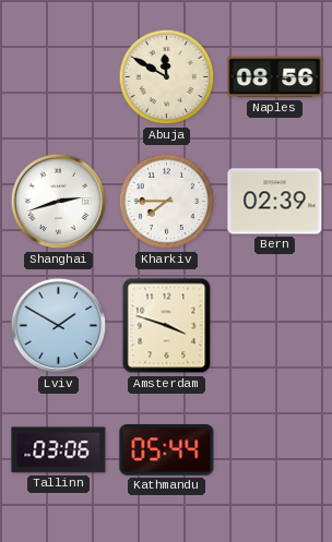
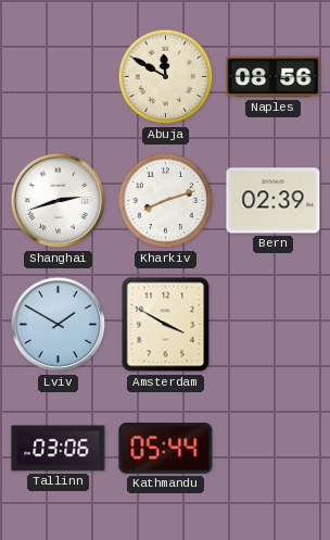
Kharkiv: 7:45 -> 8:12 (166, 201)
Amsterdam: 3:48 -> 3:50 (166, 325)
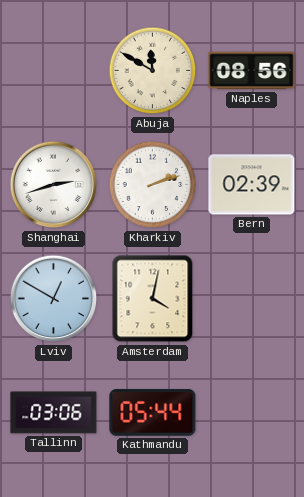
Kharkiv: 8:12 -> 2:12 (153, 185)
Lviv: 1:50 -> 12:50 (54, 299)
Amsterdam: 3:50 -> 4:02 (153, 299)
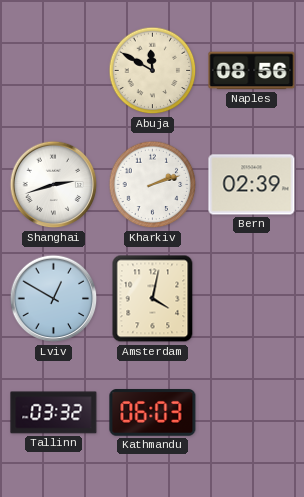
Tallinn: 03:06 -> 03:32 (54, 413)
Kathmandu: 05:44 -> 06:03 (153, 413)
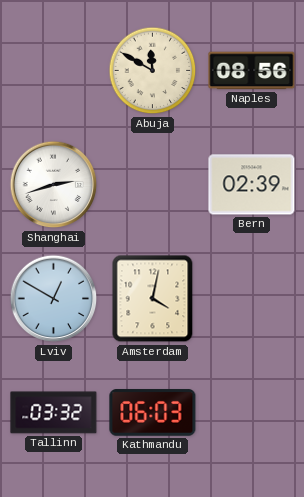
Kharkiv: 2:12 -> none (153, 185)
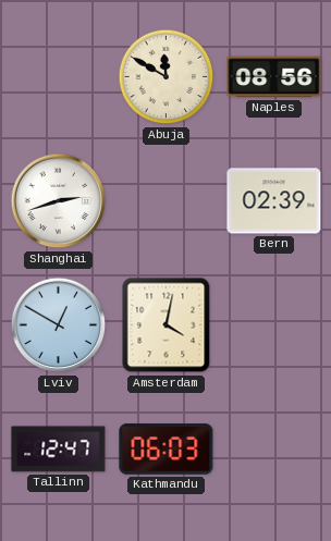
Tallinn: 03:32 -> 12:47 (59, 450)
